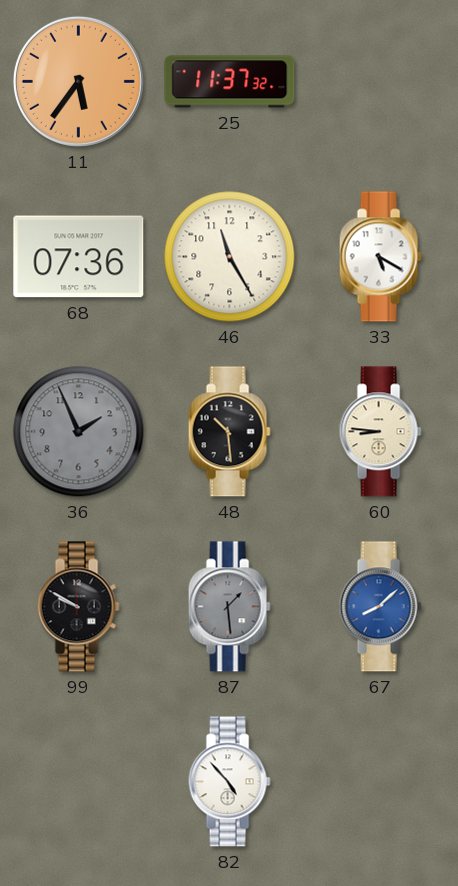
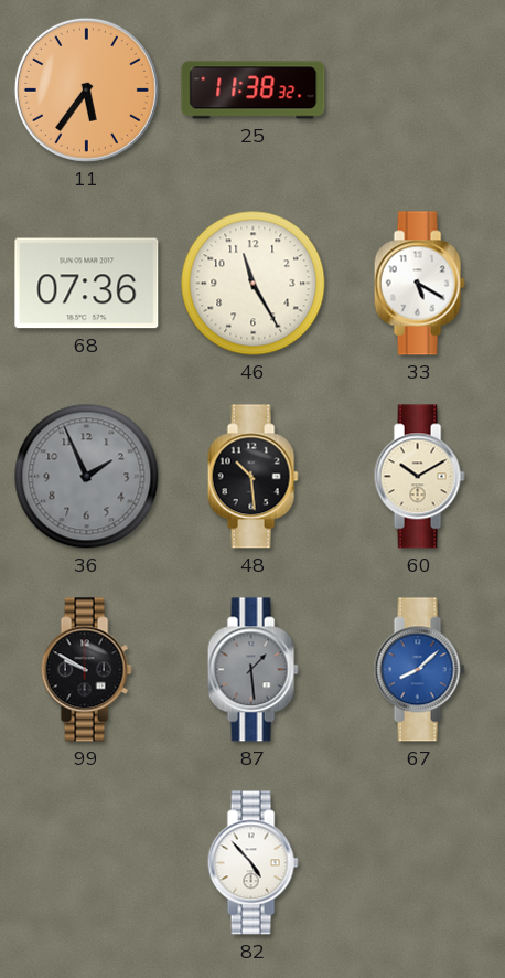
25: 11:37 -> 11:38 (254, 91)
60: 8:46 -> 10:10 (419, 477)
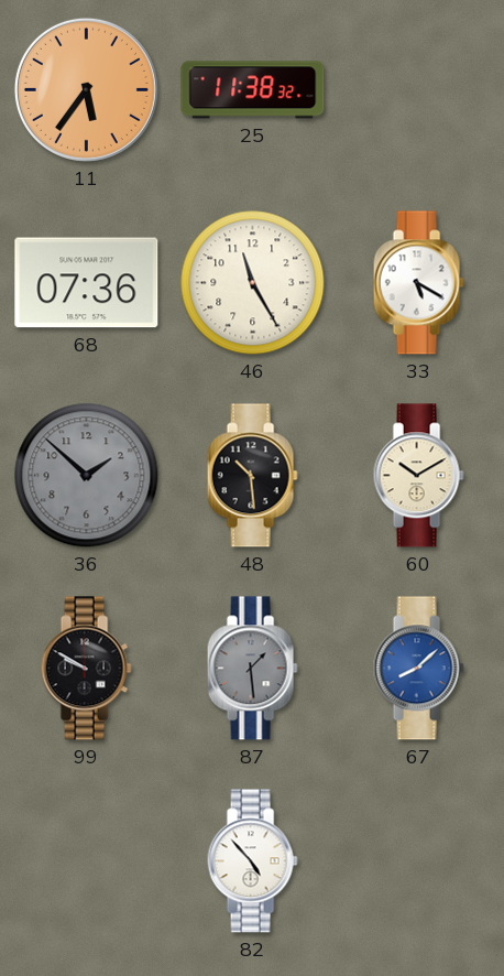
36: 1:56 -> 1:52 (87, 476)
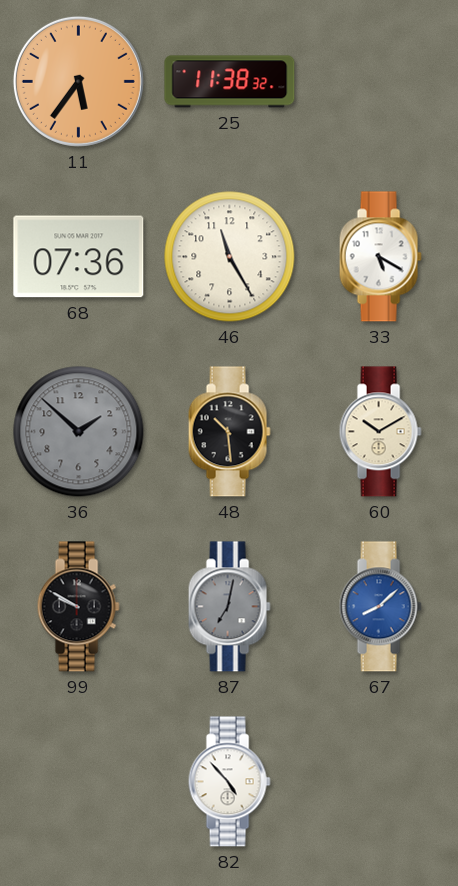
87: 1:29 -> 7:02 (229, 607)
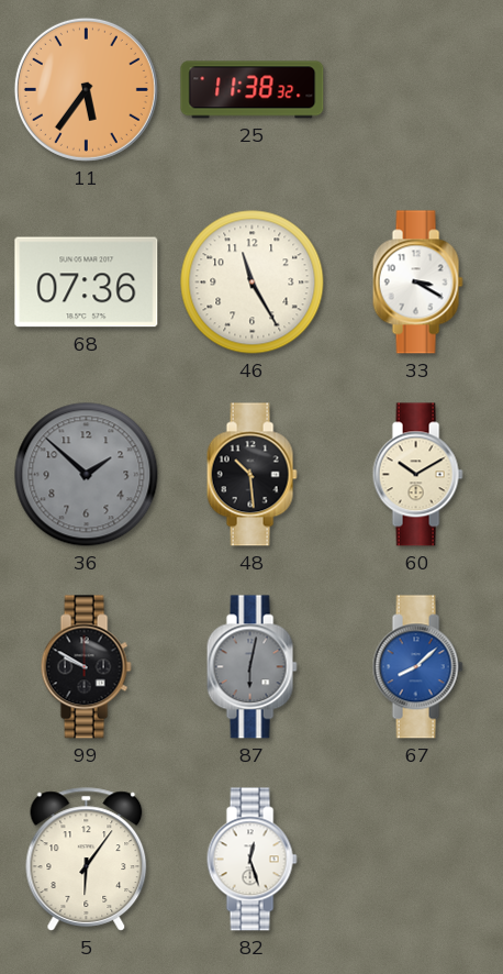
33: 5:20 -> 3:20 (417, 283)
87: 7:02 -> 6:02 (251, 667)
5: none -> 6:06 (87, 860)
82: 4:53 -> 12:27 (251, 860)
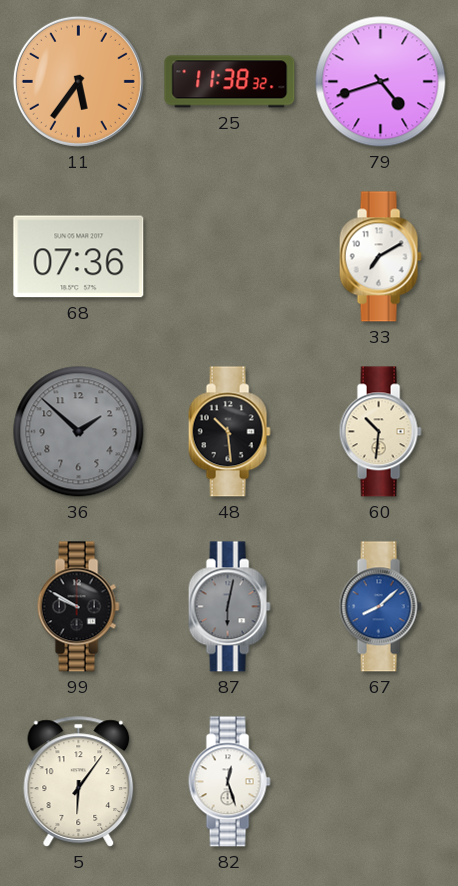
79: none -> 4:42 (381, 82)
46: 11:25 -> none (253, 283)
33: 3:20 -> 7:10 (380, 257)
60: 10:10 -> 10:31 (380, 432)
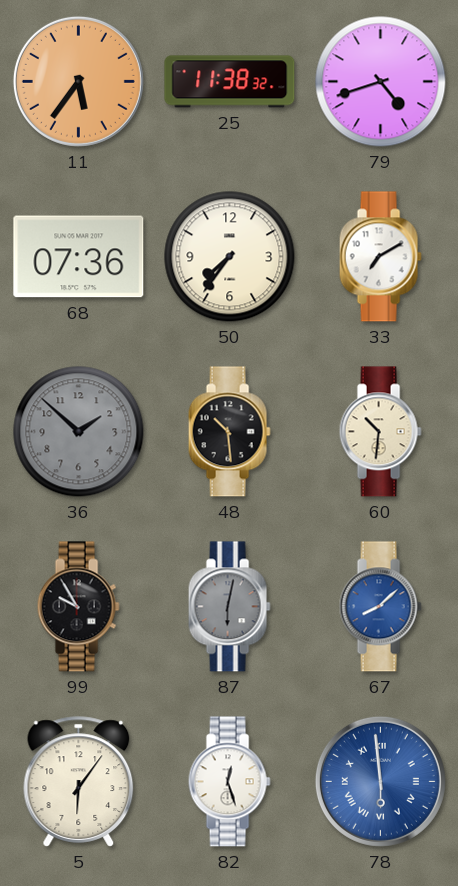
50: none -> 7:36 (230, 257)
99: 9:50 -> 9:55 (78, 607)
78: none -> 5:59 (380, 781)
